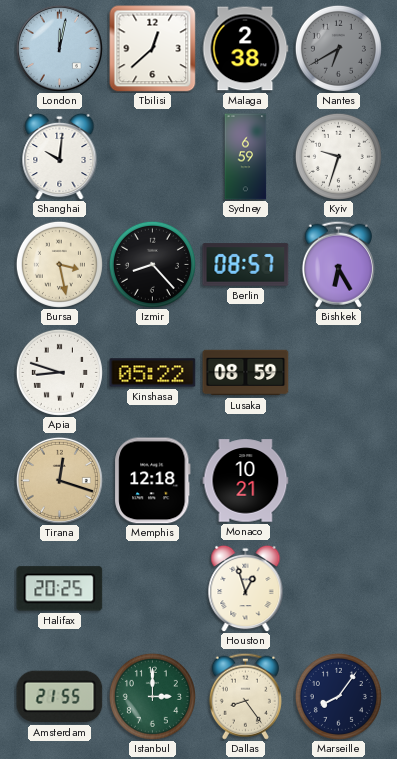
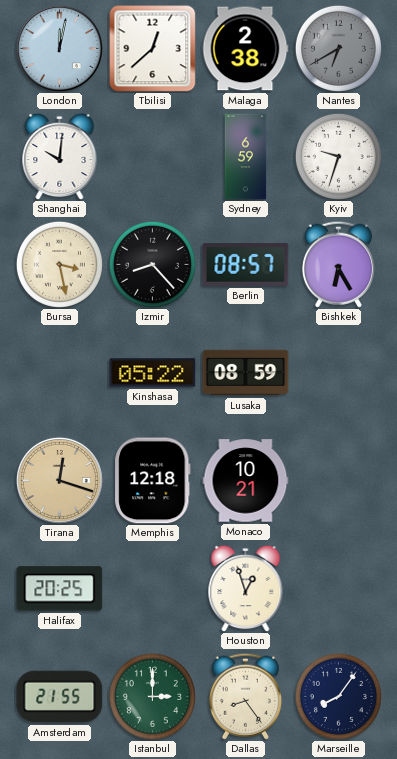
Apia: 8:48 -> none (59, 372)
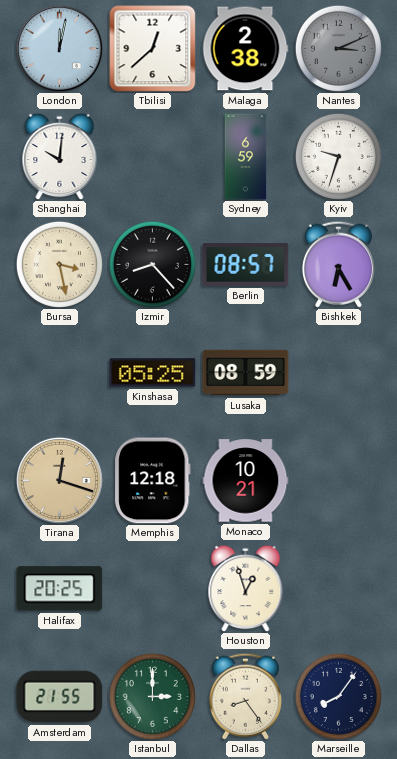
Nantes: 6:40 -> 3:11 (338, 48)
Kinshasa: 05:22 -> 05:25 (153, 373)
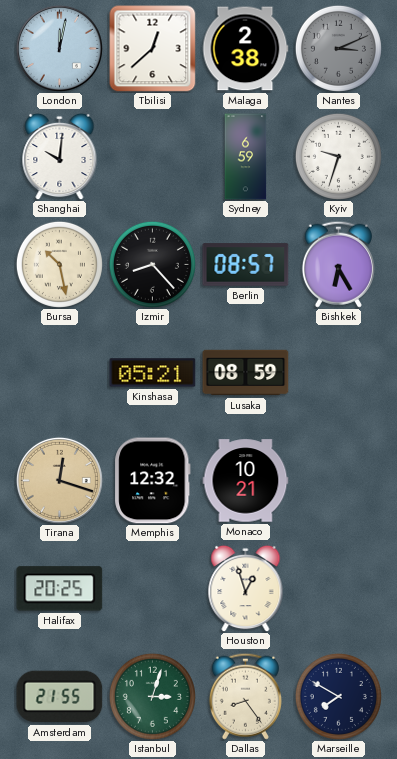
Bursa: 3:28 -> 10:28 (59, 264)
Kinshasa: 05:25 -> 05:21 (153, 373)
Memphis: 12:18 -> 12:32 (153, 481)
Istanbul: 3:00 -> 3:03 (152, 696)
Marseille: 8:06 -> 7:50 (338, 696)
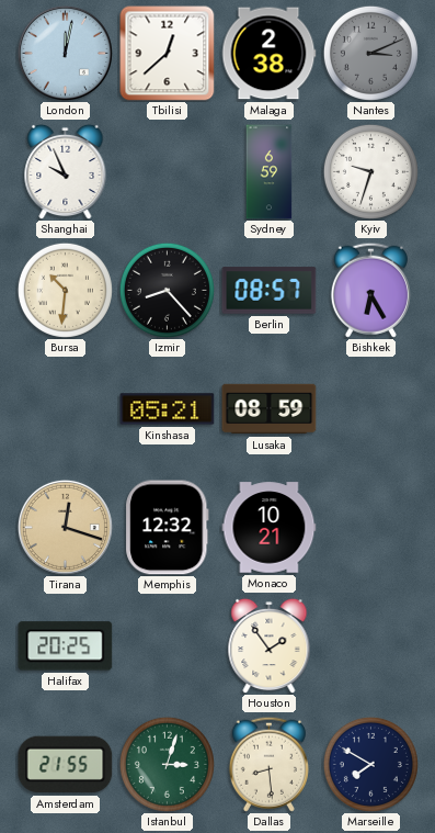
Shanghai: 10:01 -> 9:56 (66, 171)
Bursa: 10:28 -> 10:31 (65, 290)
Houston: 12:57 -> 1:54 (270, 645)
Dallas: 8:24 -> 8:29 (268, 764)
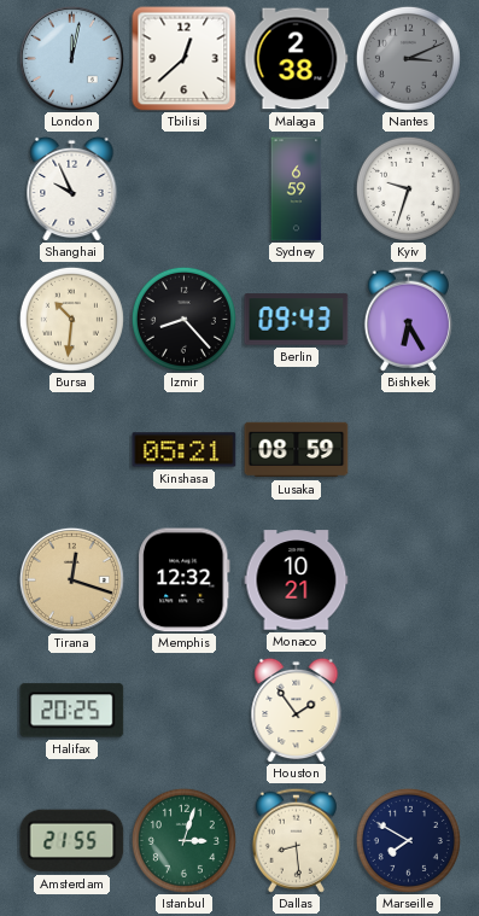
Berlin: 08:57 -> 09:43 (297, 320)
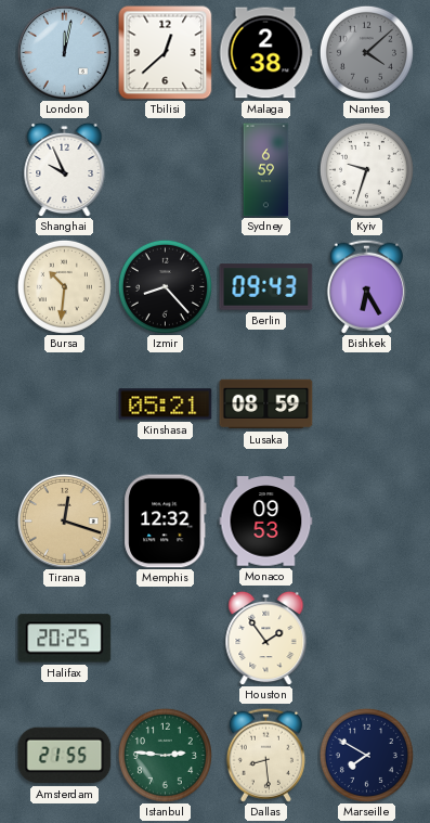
Nantes: 3:11 -> 4:08 (366, 52)
Monaco: 10:21 -> 09:53 (266, 522)
Istanbul: 3:03 -> 2:46 (165, 755)
